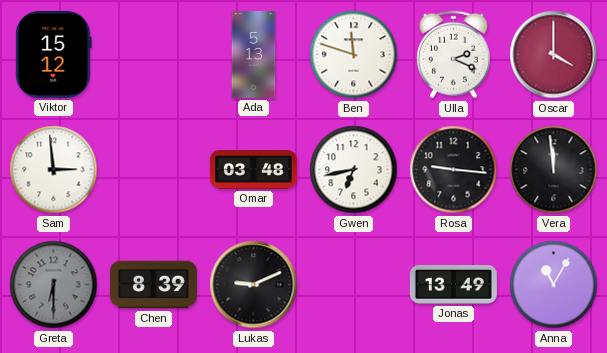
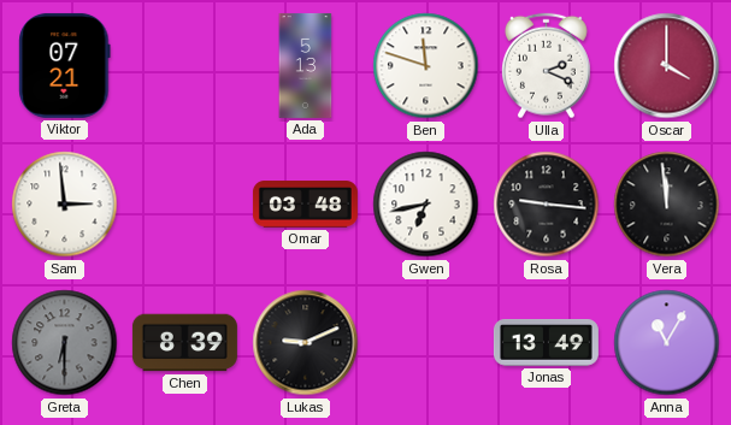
Viktor: 15:12 -> 07:21 (65, 65)
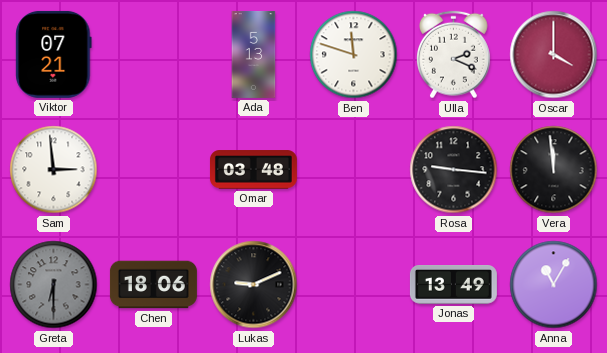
Gwen: 6:43 -> none (426, 205)
Chen: 8:39 -> 18:06 (153, 285)
